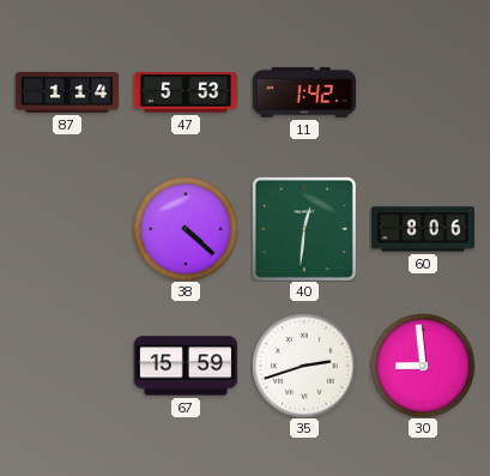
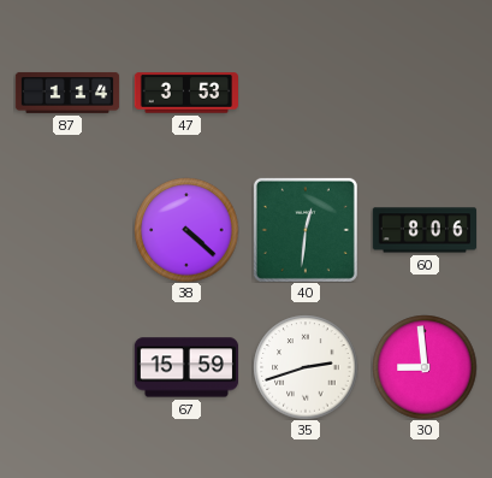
47: 5:53 -> 3:53 (185, 93)
11: 1:42 -> none (304, 92)
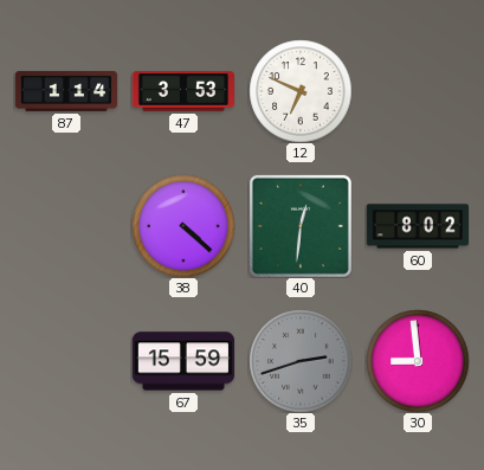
12: none -> 6:49 (301, 91)
60: 8:06 -> 8:02 (417, 226)
35 dial: white -> grey (301, 361)
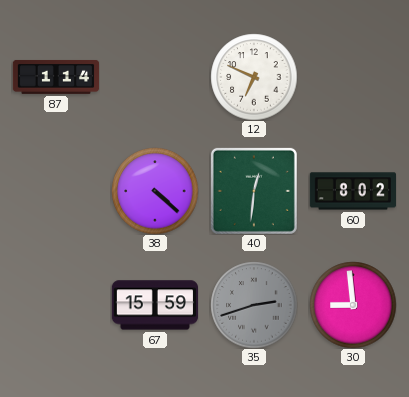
47: 3:53 -> none (182, 91)
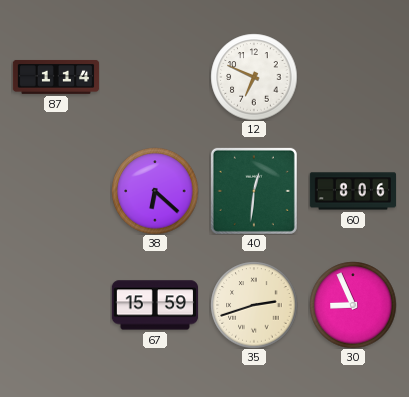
38: 4:22 -> 6:22 (155, 191)
60: 8:02 -> 8:06 (352, 191)
35 dial: grey -> cream (254, 305)
30: 8:59 -> 8:56 (353, 305)
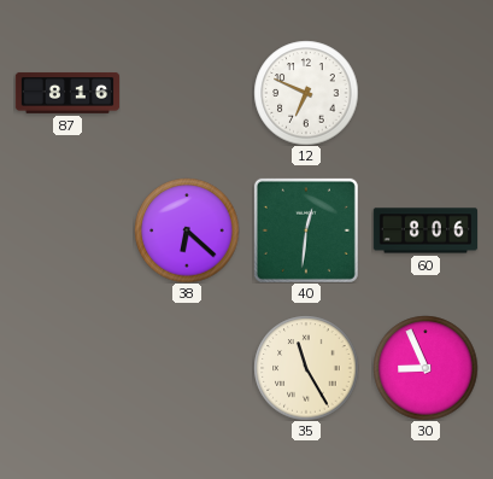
87: 1:14 -> 8:16 (68, 93)
67: 15:59 -> none (154, 305)
35: 2:42 -> 11:25 (306, 368)
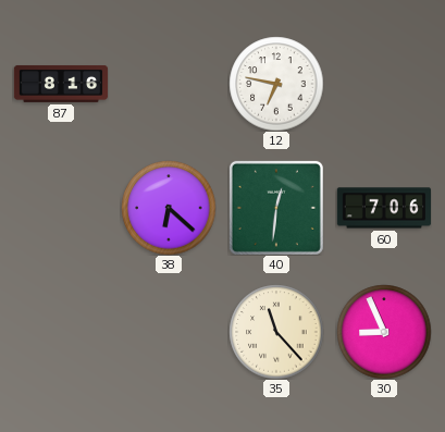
12: 6:49 -> 6:47 (276, 84)
60: 8:06 -> 7:06 (383, 208)
35: 11:25 -> 11:23 (276, 332)
